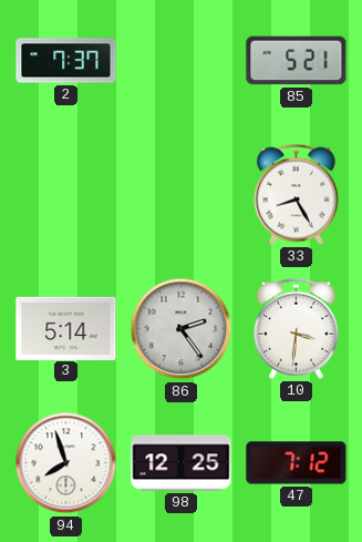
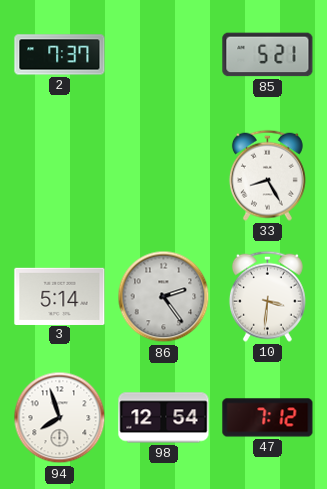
98: 12:25 -> 12:54 (164, 418)
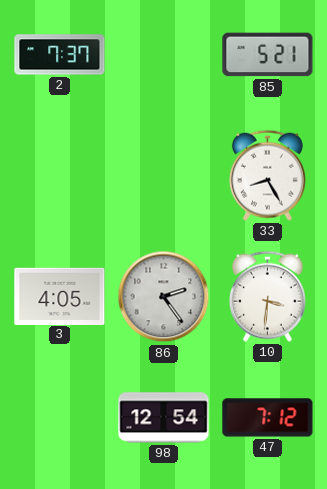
3: 5:14 -> 4:05 (60, 296)
94: 7:57 -> none (60, 418)
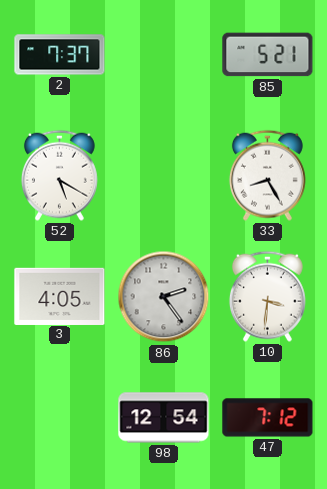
52: none -> 5:20 (59, 175)
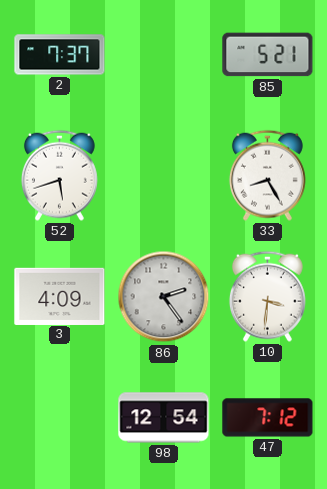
52: 5:20 -> 5:42 (59, 175)
3: 4:05 -> 4:09 (60, 296)
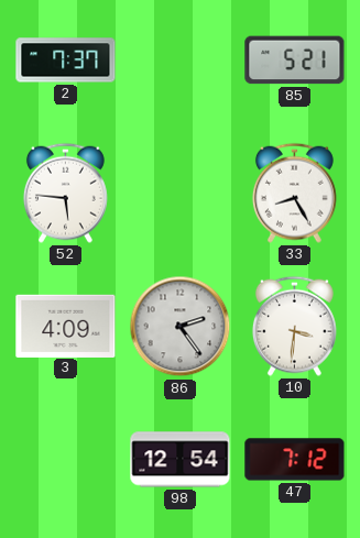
52: 5:42 -> 5:46 (65, 193)
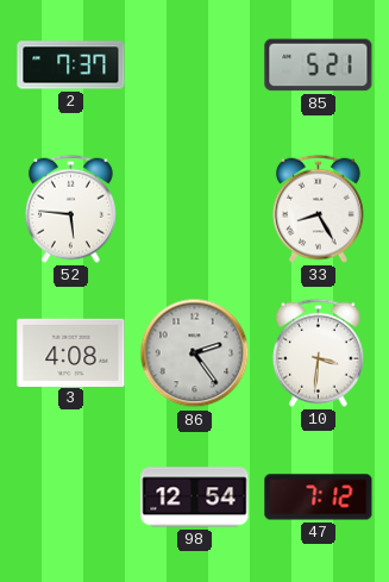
3: 4:09 -> 4:08 (71, 352)
